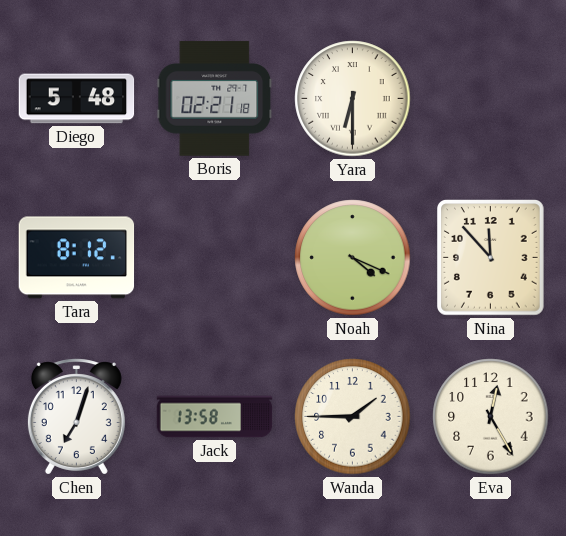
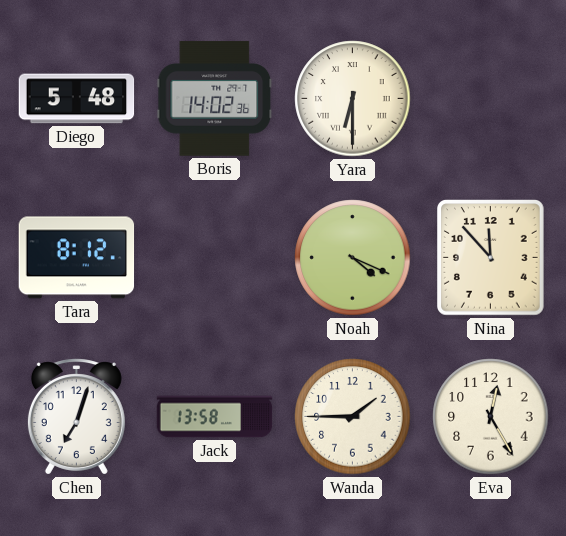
Boris: 02:21 -> 14:02 (215, 99)
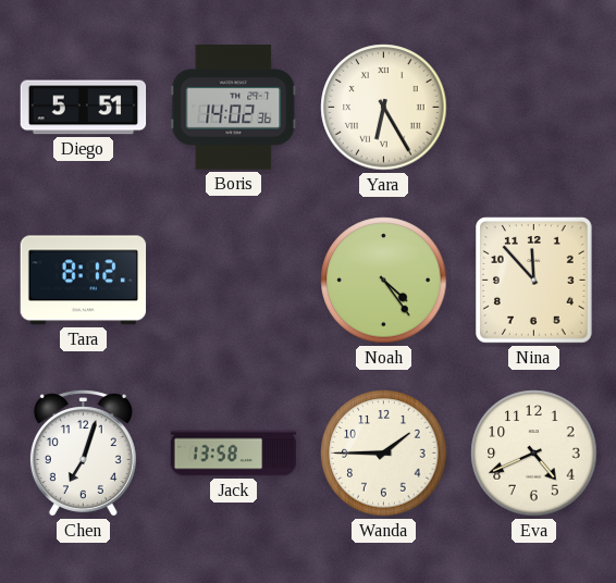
Diego: 5:48 -> 5:51 (84, 108)
Yara: 6:30 -> 6:25 (384, 108)
Noah: 4:19 -> 4:24 (384, 281)
Eva: 12:25 -> 4:41 (534, 454)
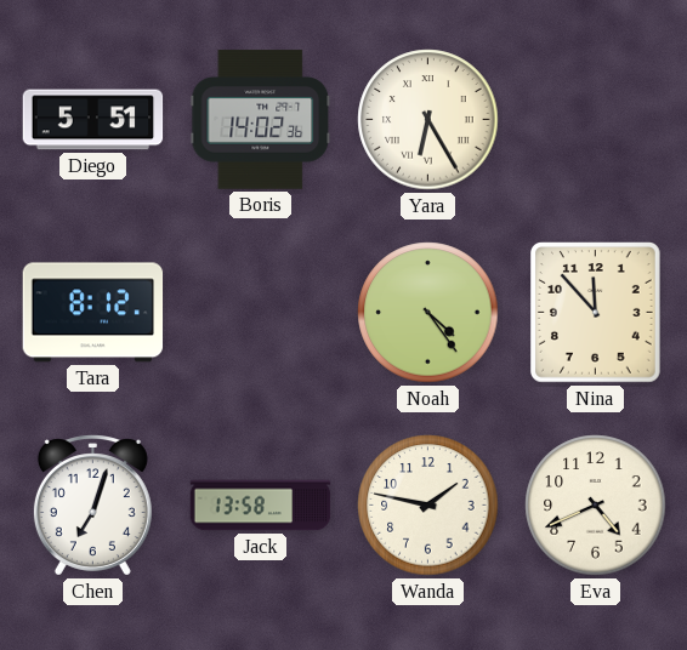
Wanda: 1:45 -> 1:47 (428, 506)
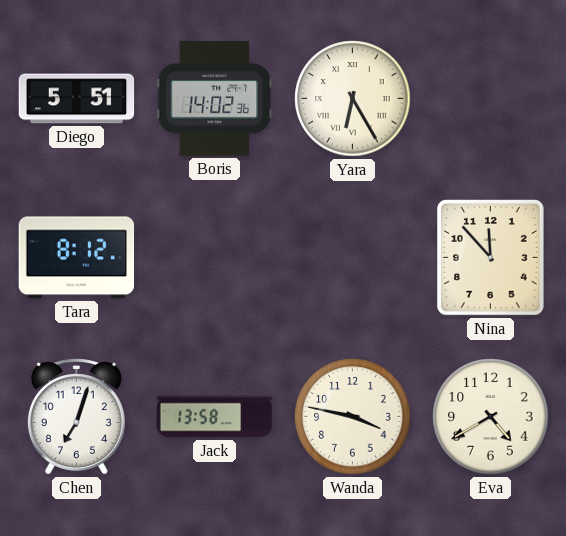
Noah: 4:24 -> none (428, 313)
Wanda: 1:47 -> 3:47 (353, 417)
Eva: 4:41 -> 4:40 (491, 417)
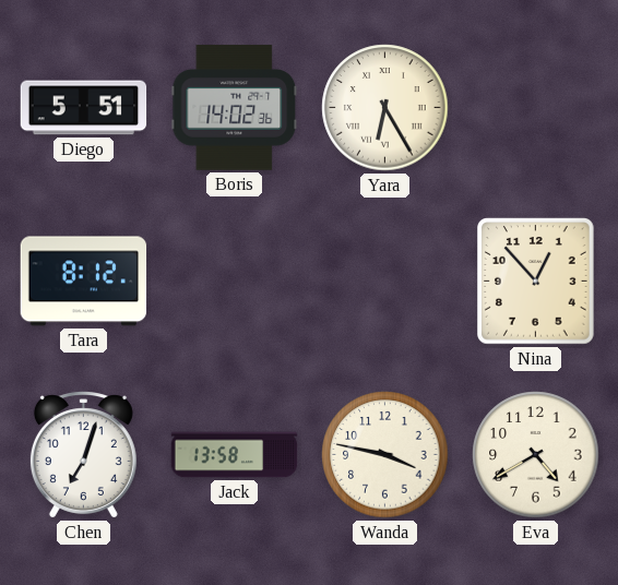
Nina: 11:53 -> 12:53 (536, 282)
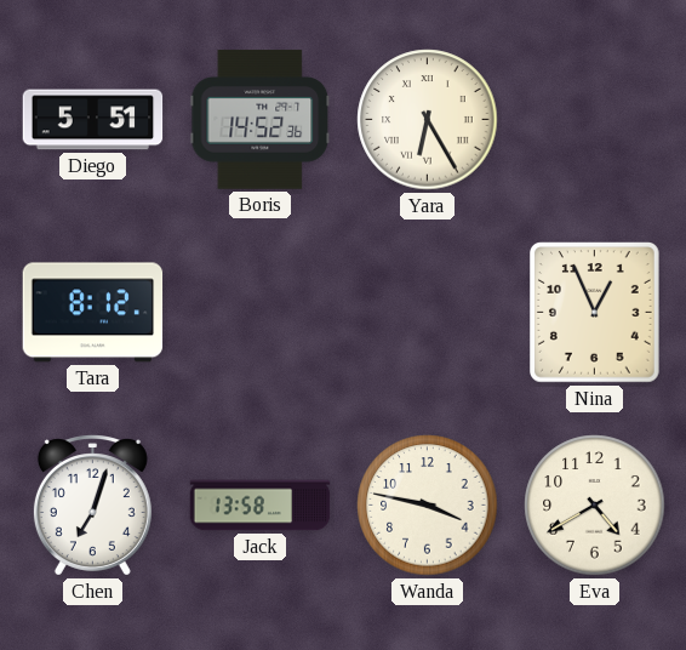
Boris: 14:02 -> 14:52 (261, 120)
Nina: 12:53 -> 12:56 (595, 313)
